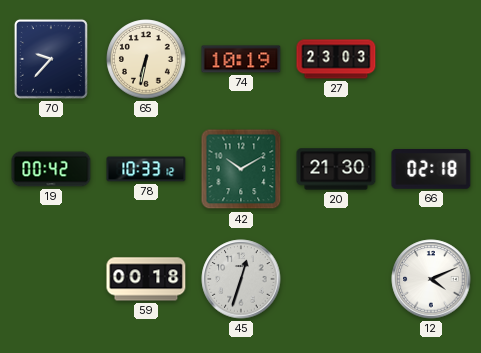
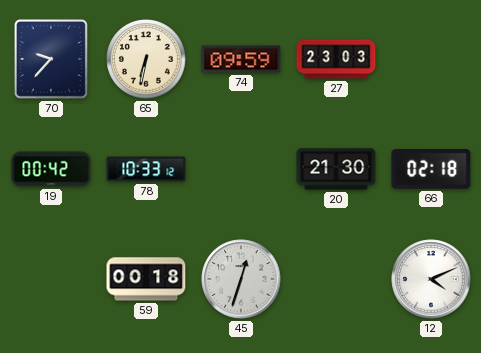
74: 10:19 -> 09:59 (241, 59)
42: 10:10 -> none (241, 169)
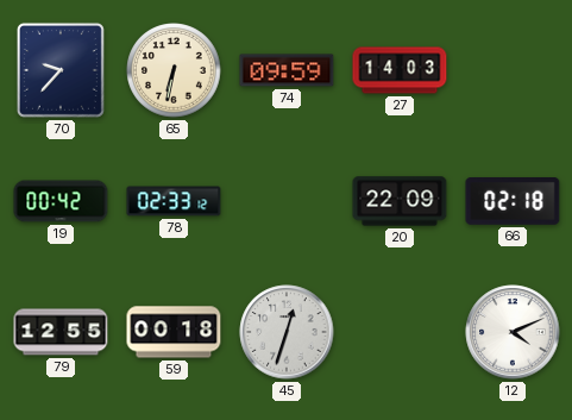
27: 23:03 -> 14:03 (400, 70)
78: 10:33 -> 02:33 (174, 201)
20: 21:30 -> 22:09 (400, 201)
79: none -> 12:55 (61, 332)
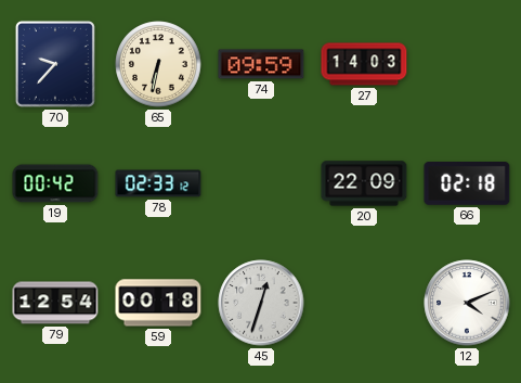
79: 12:55 -> 12:54 (55, 303)
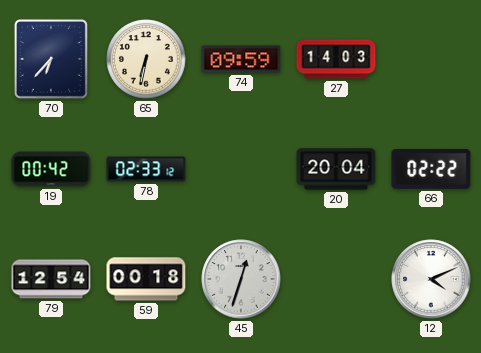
70: 9:37 -> 6:37 (51, 59)
20: 22:09 -> 20:04 (336, 169)
66: 02:18 -> 02:22 (431, 170)
